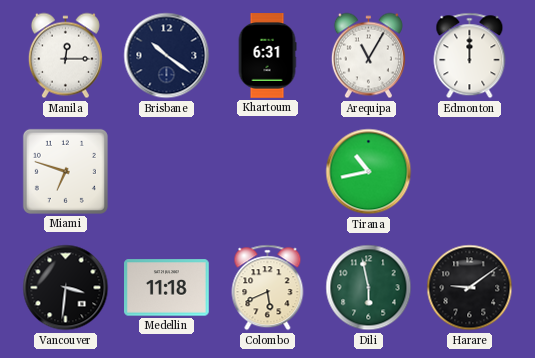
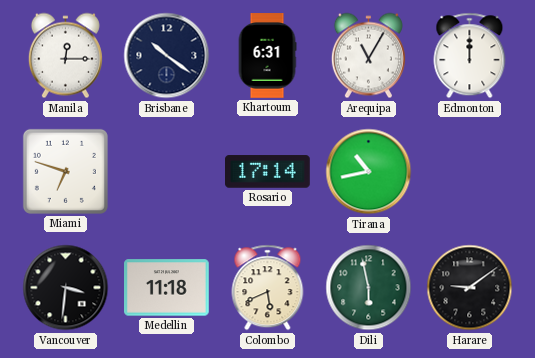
Rosario: none -> 17:14 (268, 172)
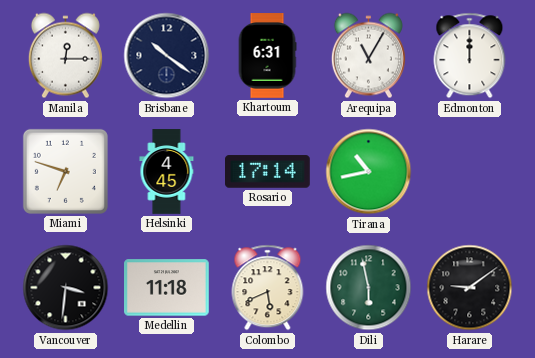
Helsinki: none -> 4:45 (167, 172)
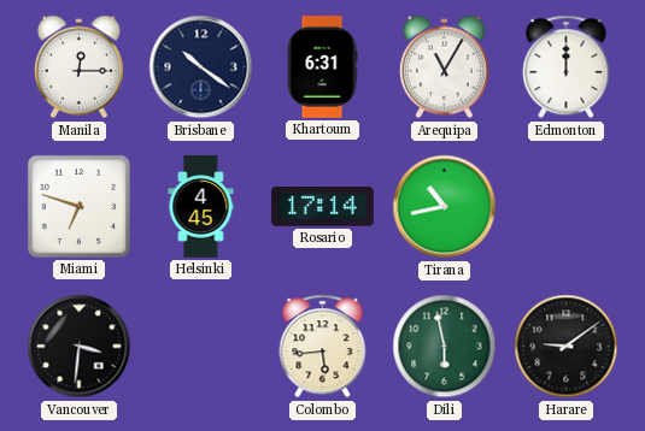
Medellin: 11:18 -> none (167, 288)
Colombo: 5:41 -> 5:44 (323, 347)
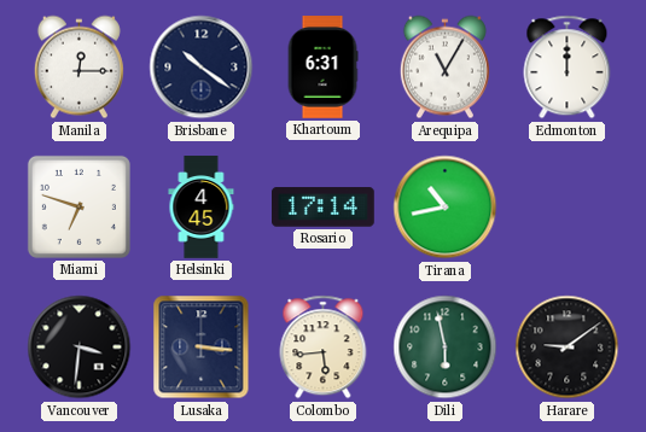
Lusaka: none -> 3:16 (202, 348)
